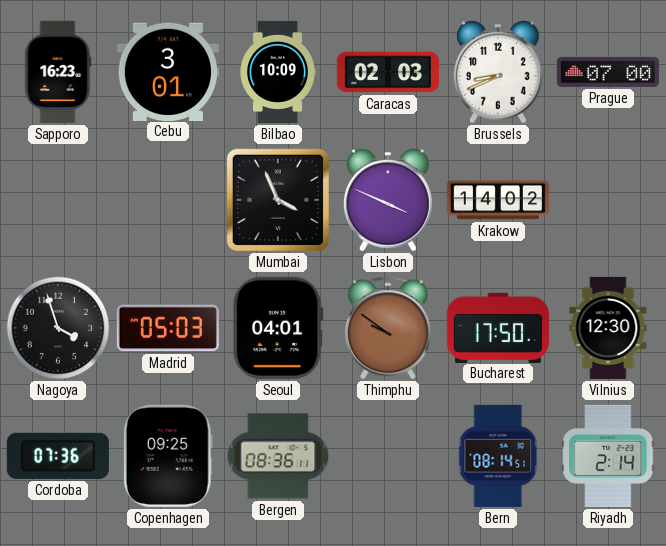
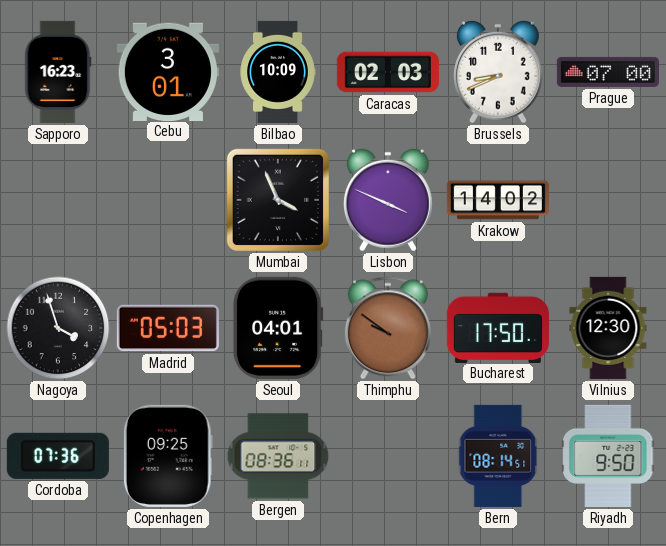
Riyadh: 2:14 -> 9:50 (608, 456)
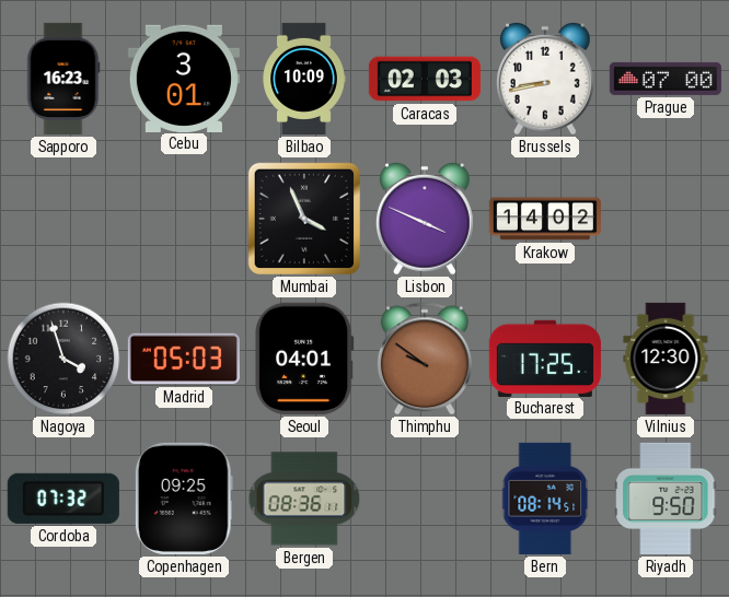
Brussels: 8:41 -> 8:43 (545, 79)
Bucharest: 17:50 -> 17:25 (545, 358)
Cordoba: 07:36 -> 07:32 (63, 499)
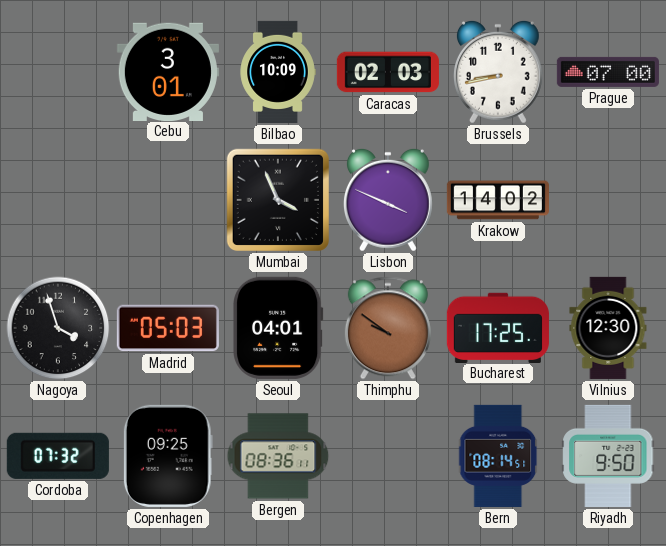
Sapporo: 16:23 -> none (63, 79)
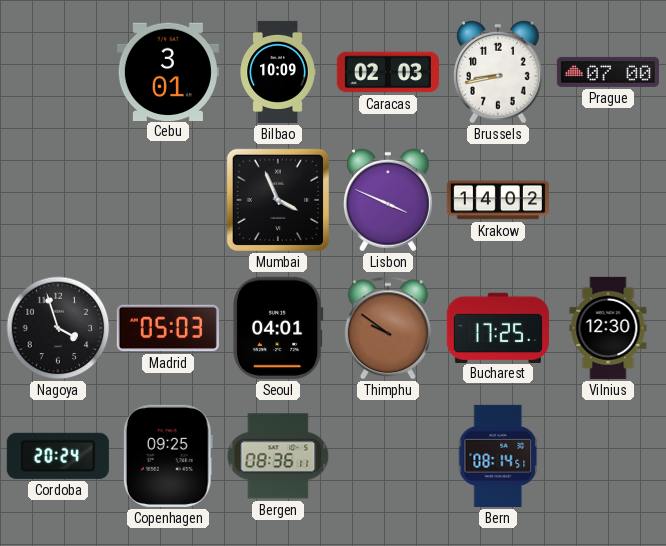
Cordoba: 07:32 -> 20:24 (58, 456)
Riyadh: 9:50 -> none (608, 456)
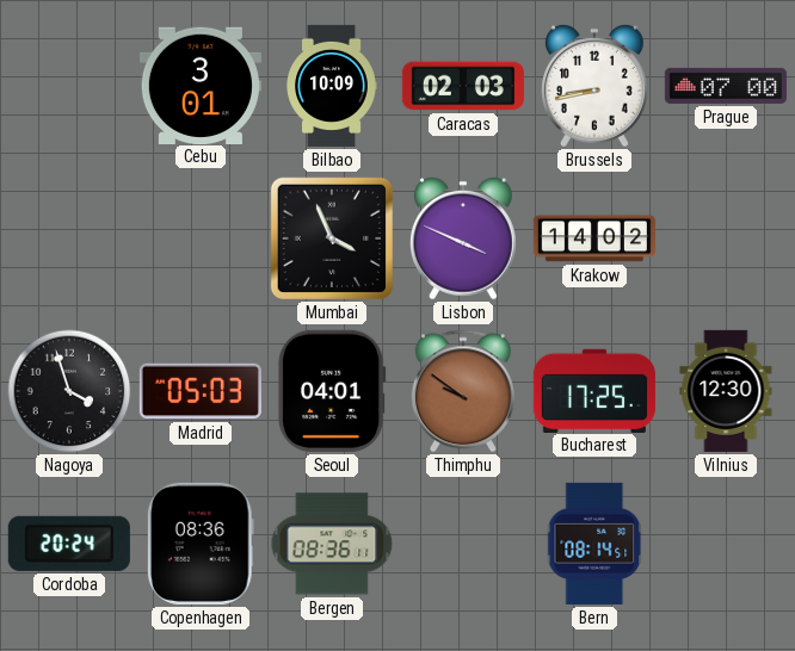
Copenhagen: 09:25 -> 08:36 (201, 544)
